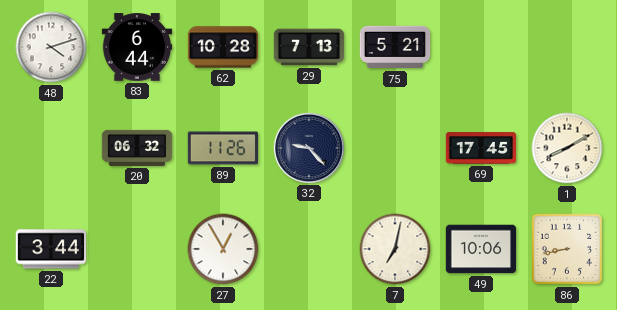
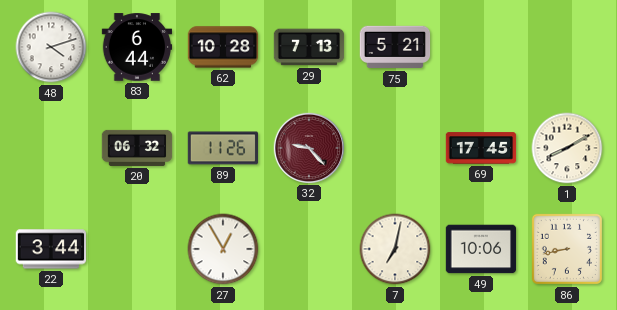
32 dial: navy -> burgundy (308, 147)
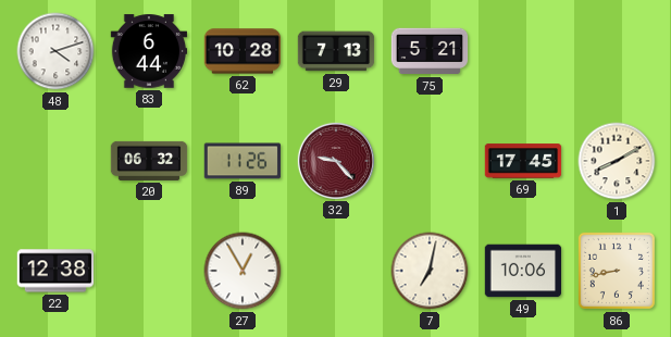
22: 3:44 -> 12:38 (55, 271)
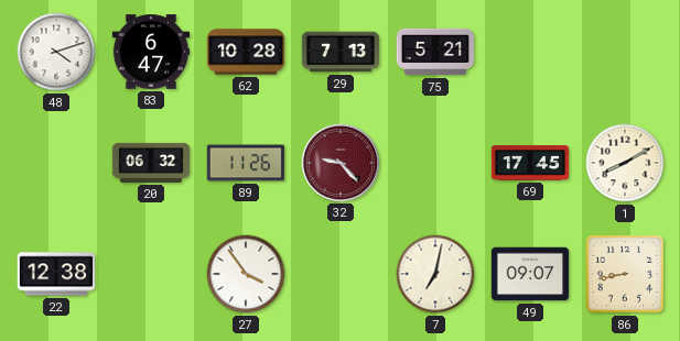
83: 6:44 -> 6:47 (151, 52)
27: 12:55 -> 3:54 (246, 274)
49: 10:06 -> 09:07 (530, 274)
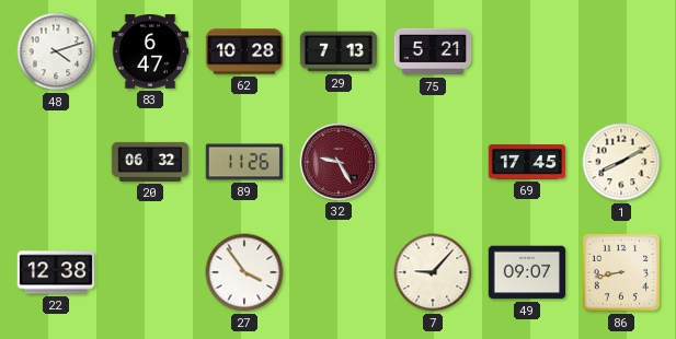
32: 9:23 -> 9:25 (337, 161)
7: 7:02 -> 9:07 (433, 272)
